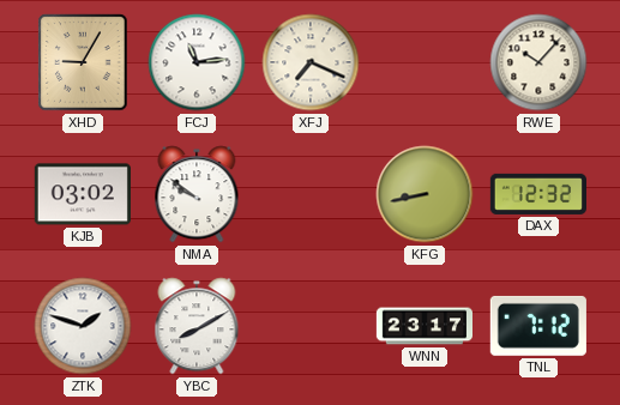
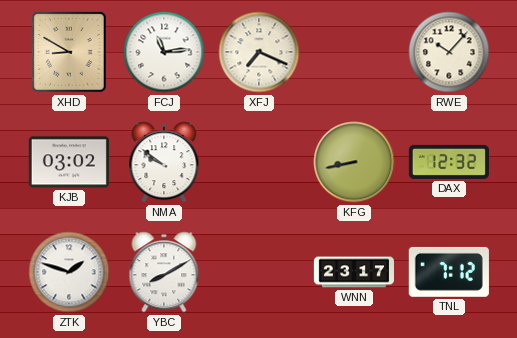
XHD: 9:05 -> 8:50 (69, 52)
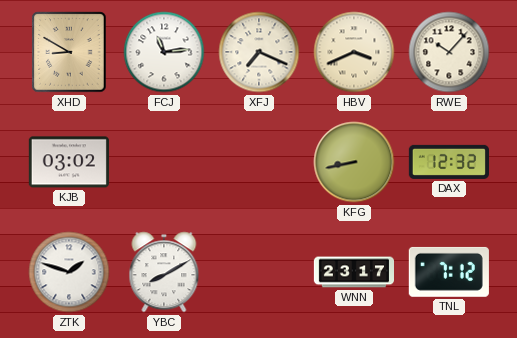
HBV: none -> 3:41 (354, 52)
NMA: 9:51 -> none (164, 162)
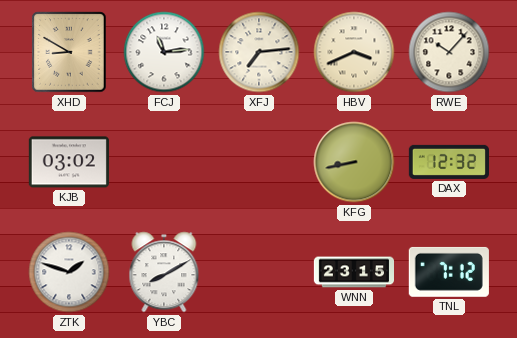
XFJ: 7:19 -> 7:14 (259, 52)
WNN: 23:17 -> 23:15 (353, 272)
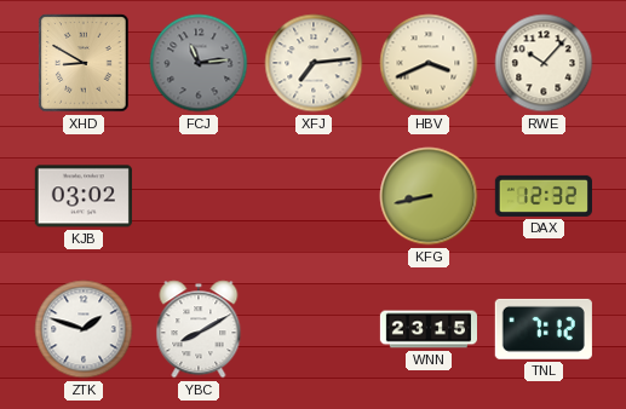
FCJ dial: white -> grey (199, 63)
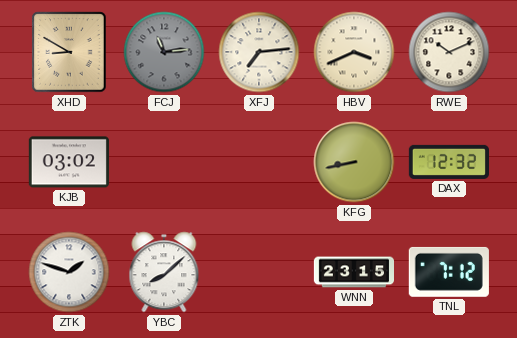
RWE: 10:07 -> 10:11 (449, 52)
YBC: 8:10 -> 8:08 (164, 272)
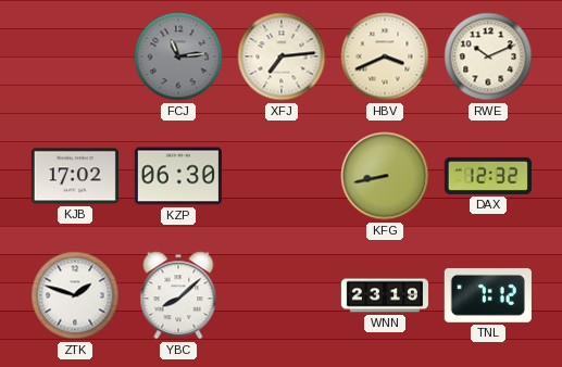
XHD: 8:50 -> none (69, 52)
KJB: 03:02 -> 17:02 (75, 176)
KZP: none -> 06:30 (178, 176)
WNN: 23:15 -> 23:19 (384, 295)
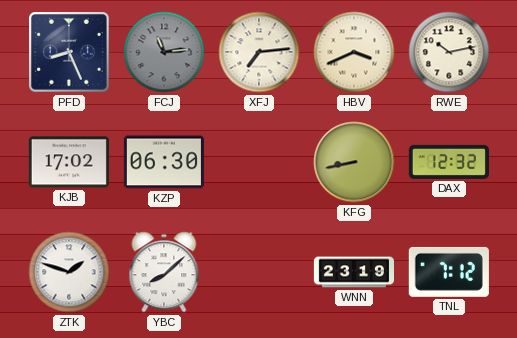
PFD: none -> 8:26 (70, 53)
RWE: 10:11 -> 10:13 (449, 52)
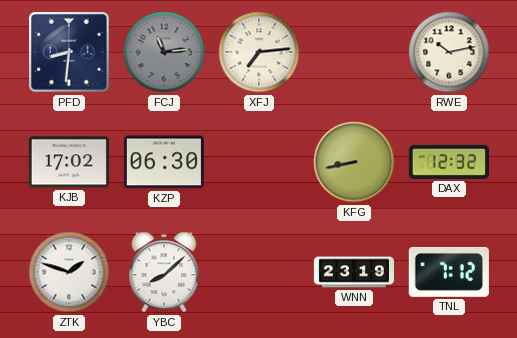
PFD: 8:26 -> 8:31 (70, 53)
HBV: 3:41 -> none (354, 52)
